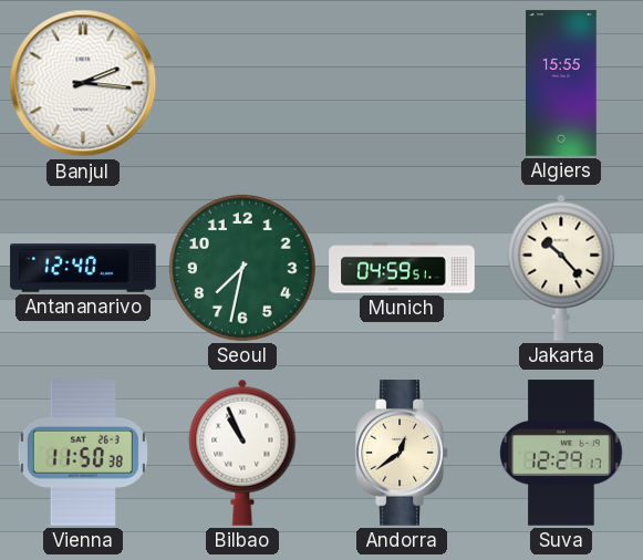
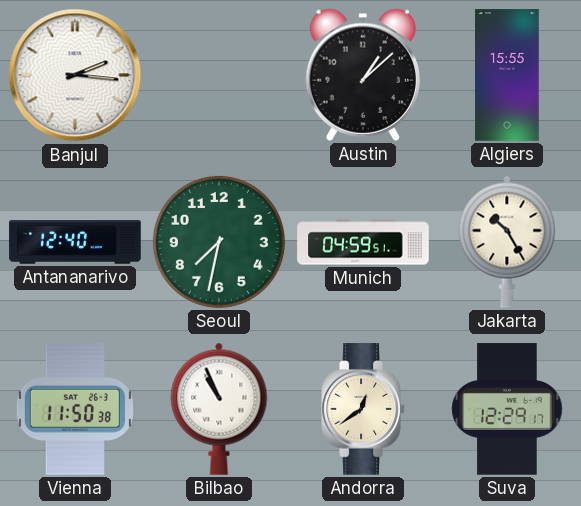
Austin: none -> 1:08 (363, 75)
Jakarta: 10:23 -> 10:25 (507, 242)
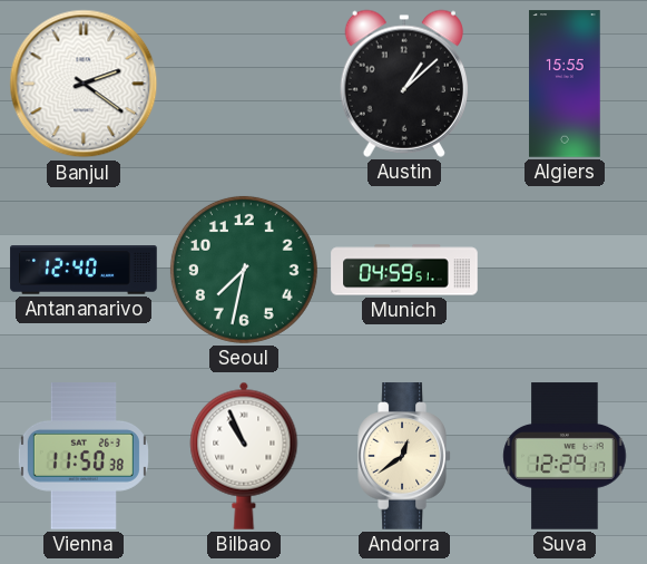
Banjul: 2:16 -> 2:21 (84, 84)
Jakarta: 10:25 -> none (507, 242)
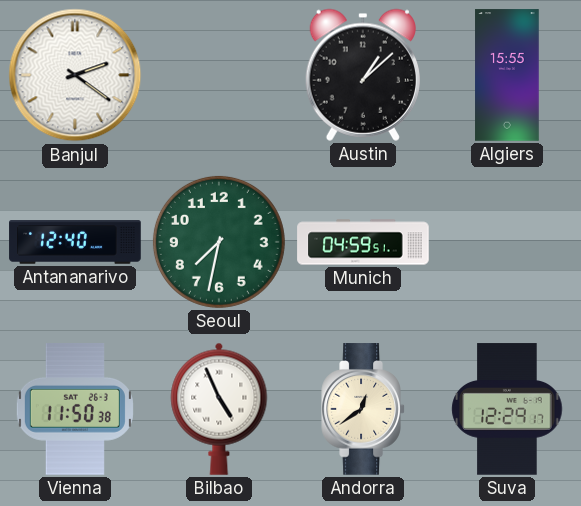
Bilbao: 10:56 -> 4:56 (219, 409)
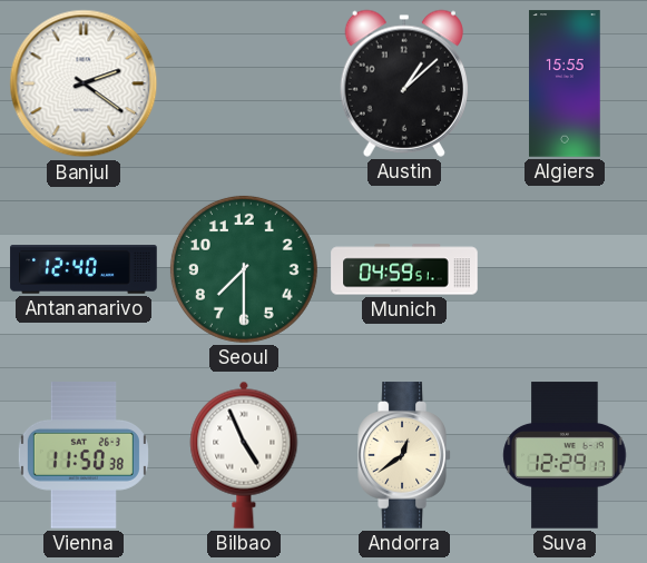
Seoul: 7:32 -> 7:30 (244, 269)
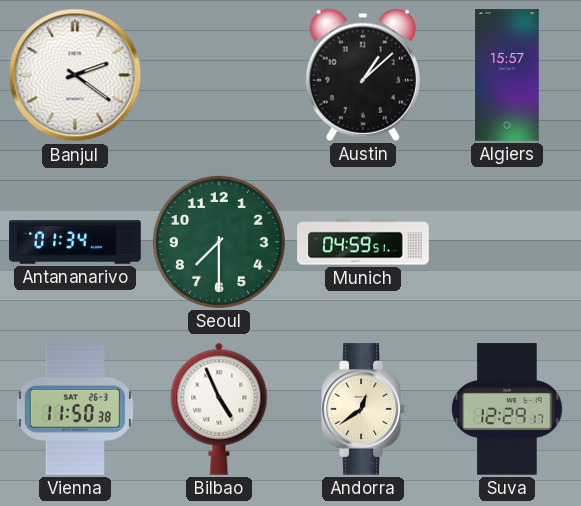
Algiers: 15:55 -> 15:57 (507, 75)
Antananarivo: 12:40 -> 01:34 (75, 242)
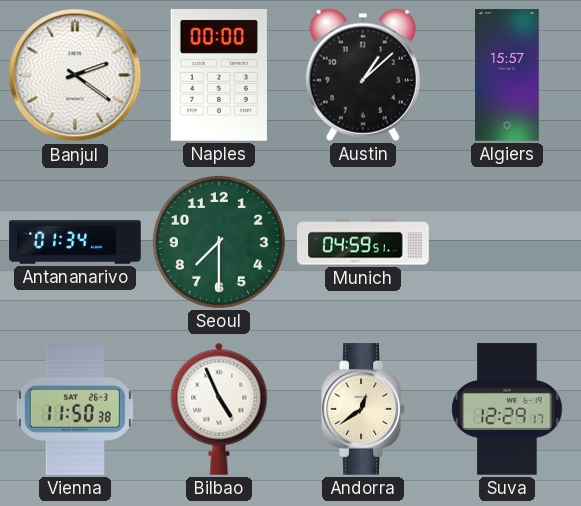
Naples: none -> 00:00 (219, 76)
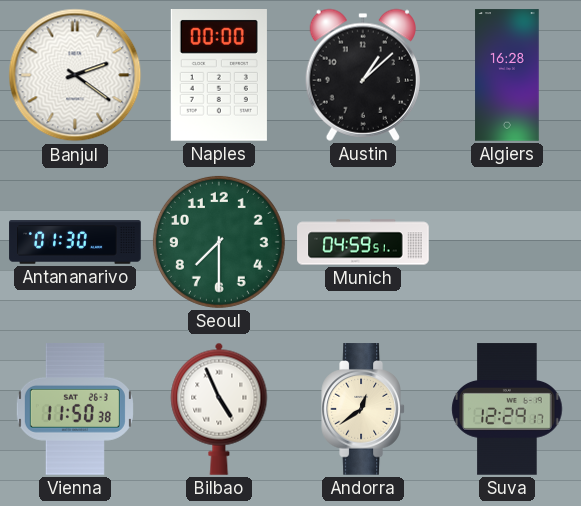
Algiers: 15:57 -> 16:28 (507, 75)
Antananarivo: 01:34 -> 01:30 (75, 242)
